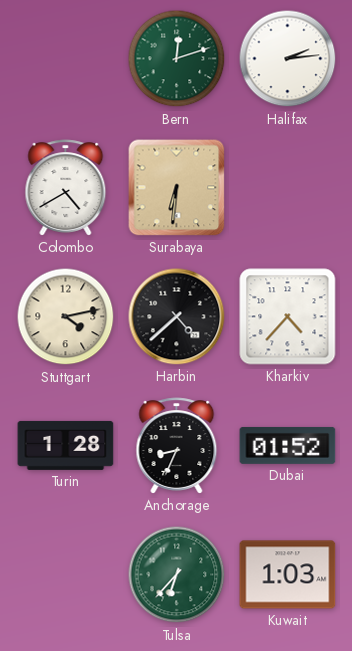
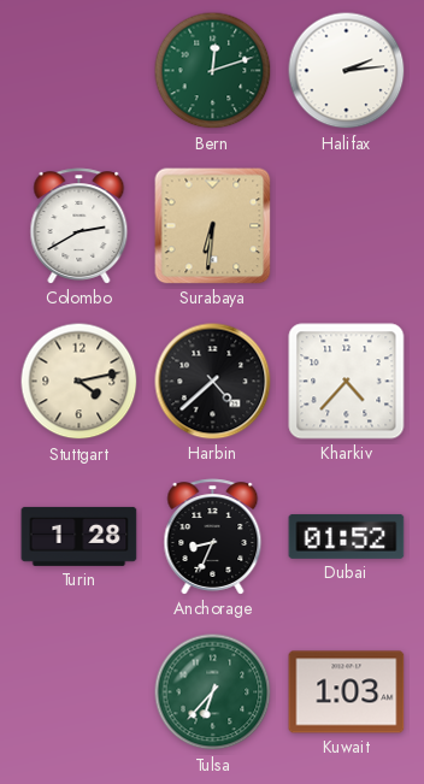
Colombo: 4:40 -> 2:40 (79, 226)
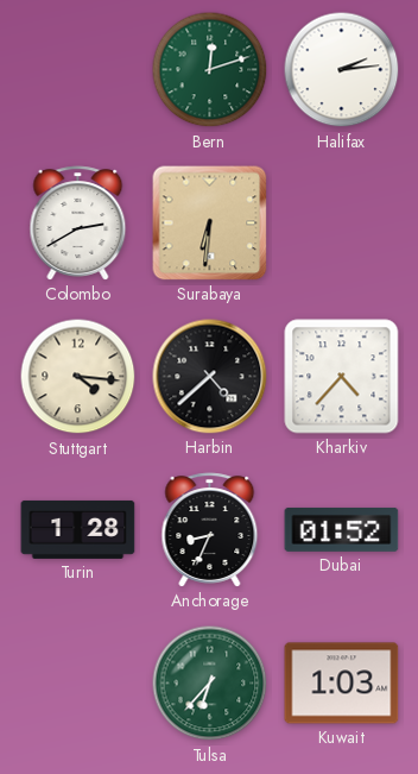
Stuttgart: 4:13 -> 4:16 (78, 377)
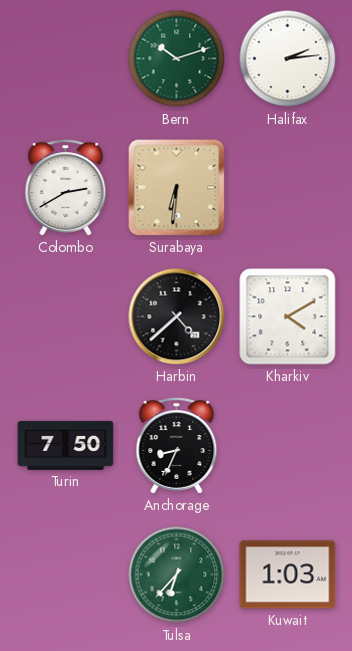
Bern: 12:12 -> 10:12 (177, 59)
Stuttgart: 4:16 -> none (78, 377)
Kharkiv: 4:37 -> 4:10 (288, 317)
Turin: 1:28 -> 7:50 (66, 445)
Dubai: 01:52 -> none (342, 529)
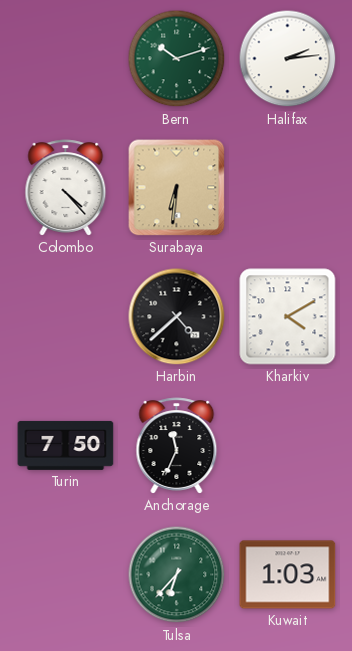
Colombo: 2:40 -> 4:23 (66, 188)
Anchorage: 8:34 -> 11:34 (177, 446)
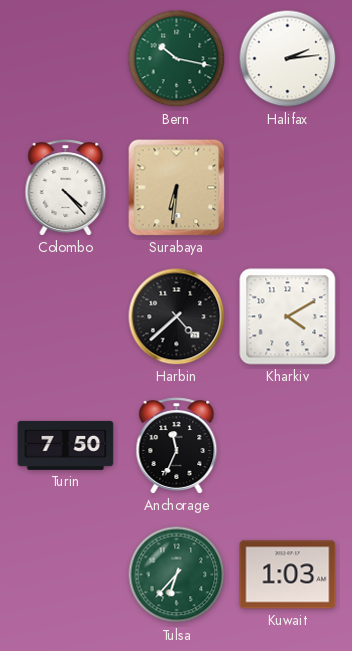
Bern: 10:12 -> 10:17 (177, 59)
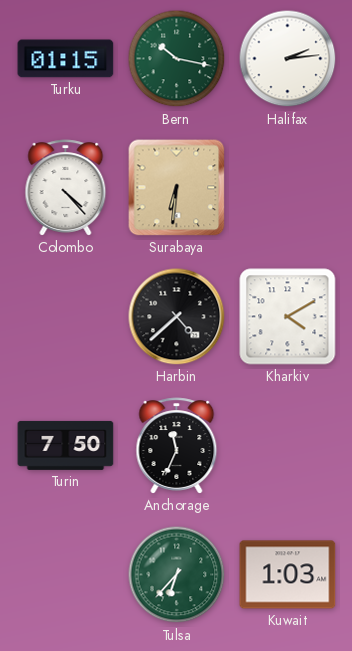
Turku: none -> 01:15 (66, 59)
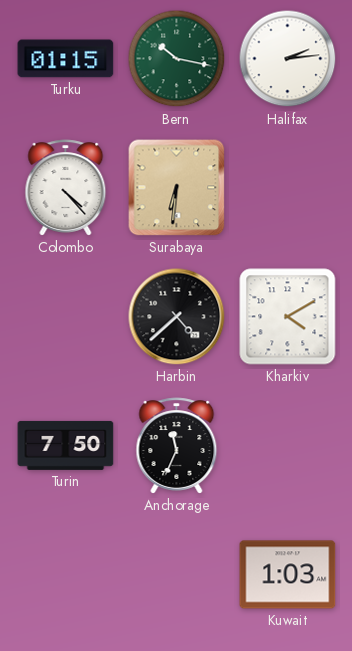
Tulsa: 6:37 -> none (177, 575)
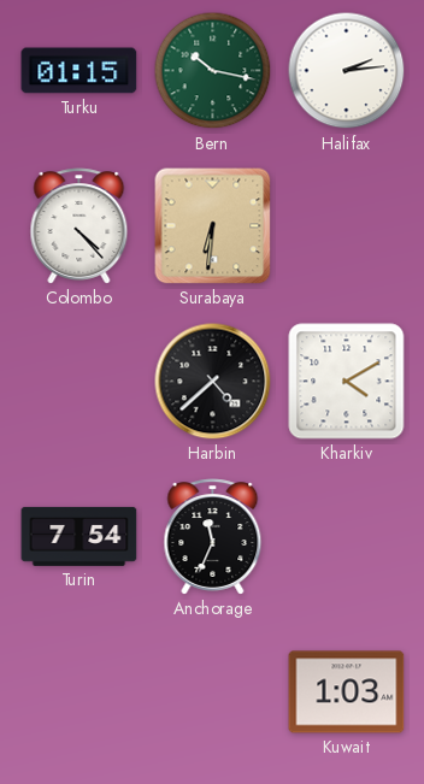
Turin: 7:50 -> 7:54 (79, 536)
